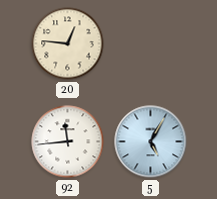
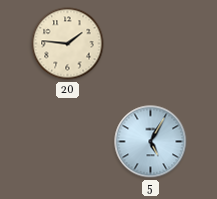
20: 12:46 -> 1:46 (68, 44)
92: 11:44 -> none (68, 142)
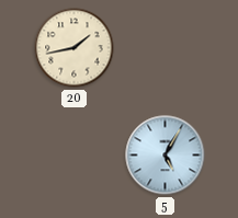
20: 1:46 -> 1:43 (75, 48)
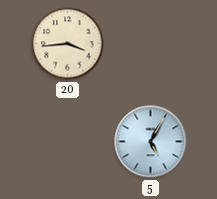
20: 1:43 -> 3:44 (68, 44)
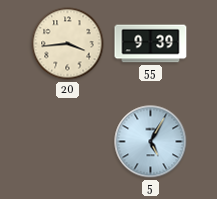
55: none -> 9:39 (151, 44)
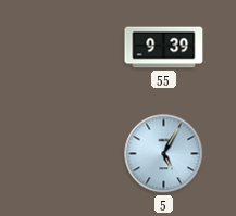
20: 3:44 -> none (68, 44)
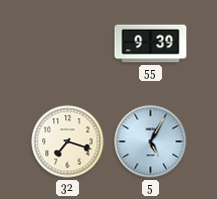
32: none -> 7:18 (68, 142)
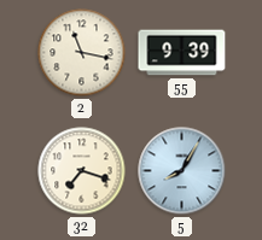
2: none -> 11:17 (82, 53)
5: 5:05 -> 8:05 (182, 171)
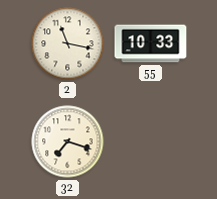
55: 9:39 -> 10:33 (151, 44)
5: 8:05 -> none (182, 171)
